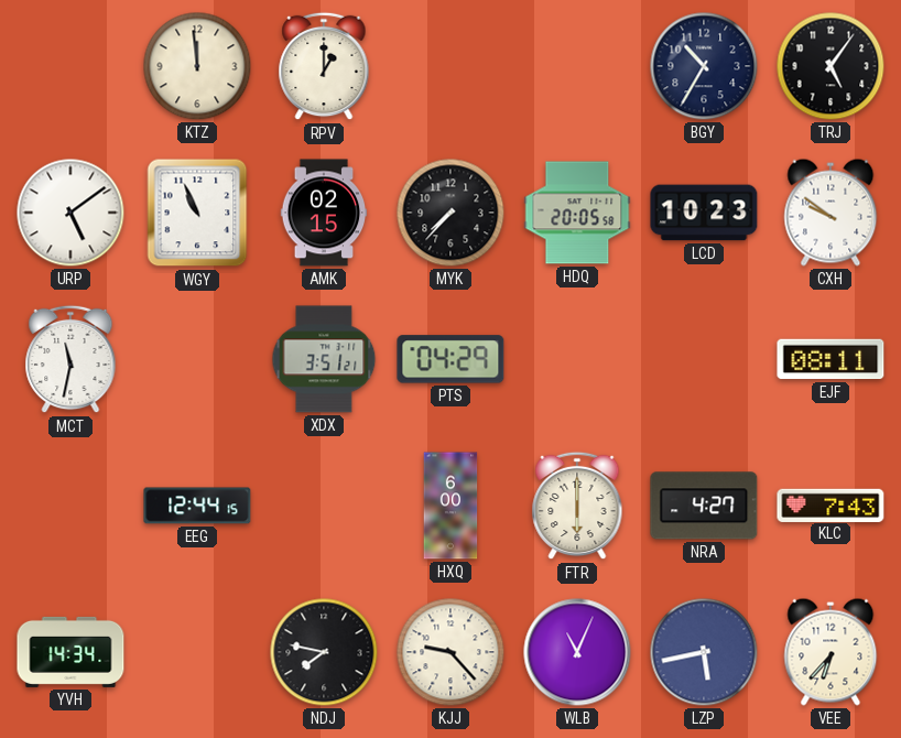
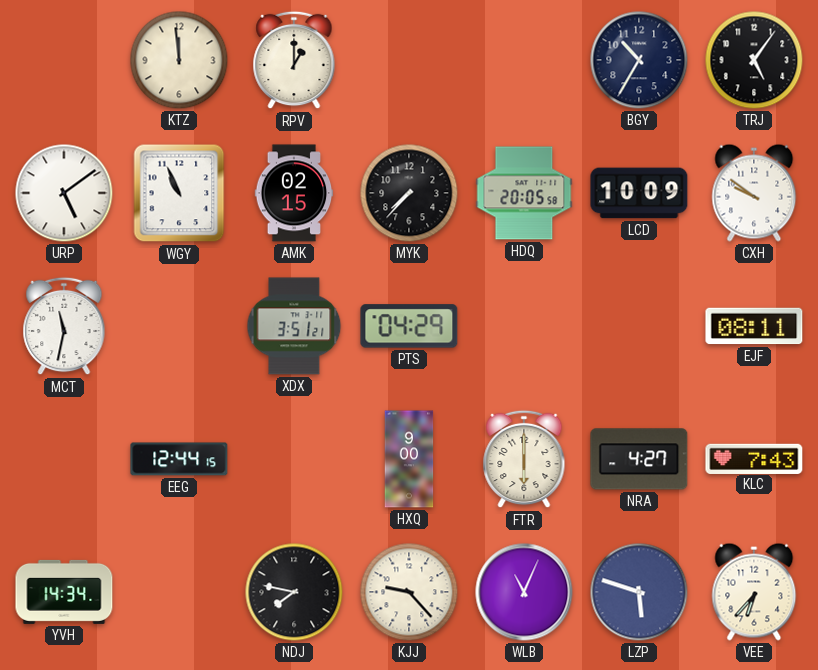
LCD: 10:23 -> 10:09 (639, 193)
HXQ: 6:00 -> 9:00 (409, 459)
LZP: 5:43 -> 5:48 (639, 592)
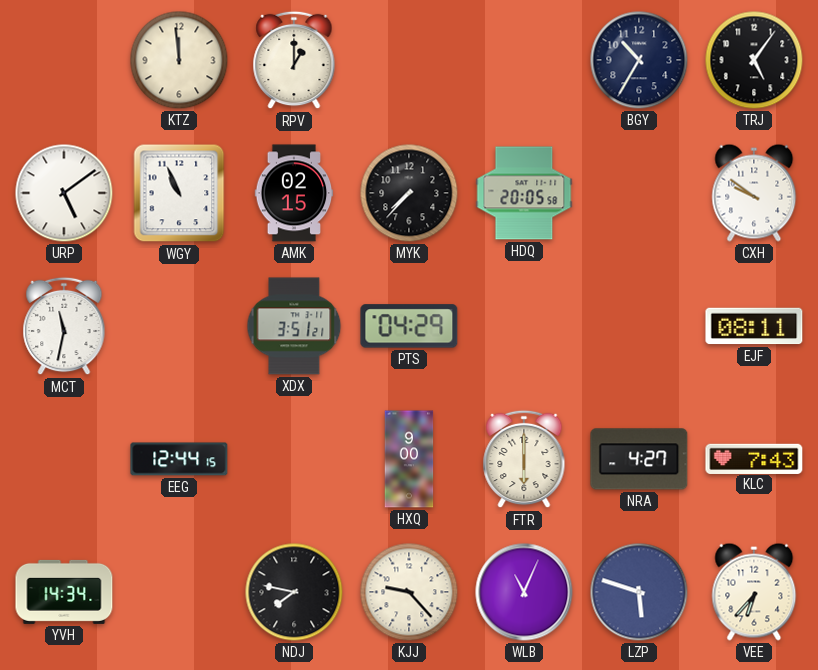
LCD: 10:09 -> none (639, 193)
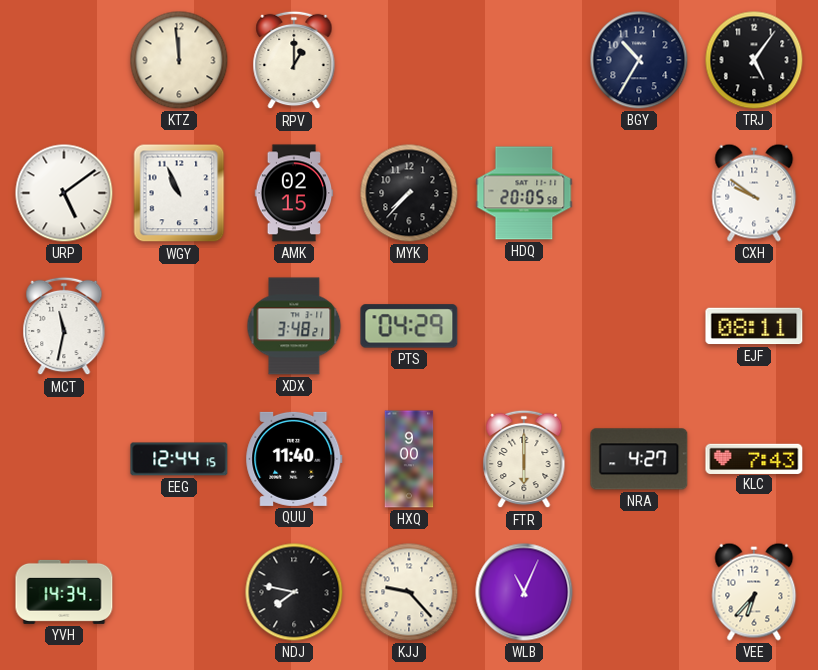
XDX: 3:51 -> 3:48 (294, 326)
QUU: none -> 11:40 (294, 459)
LZP: 5:48 -> none (639, 592)
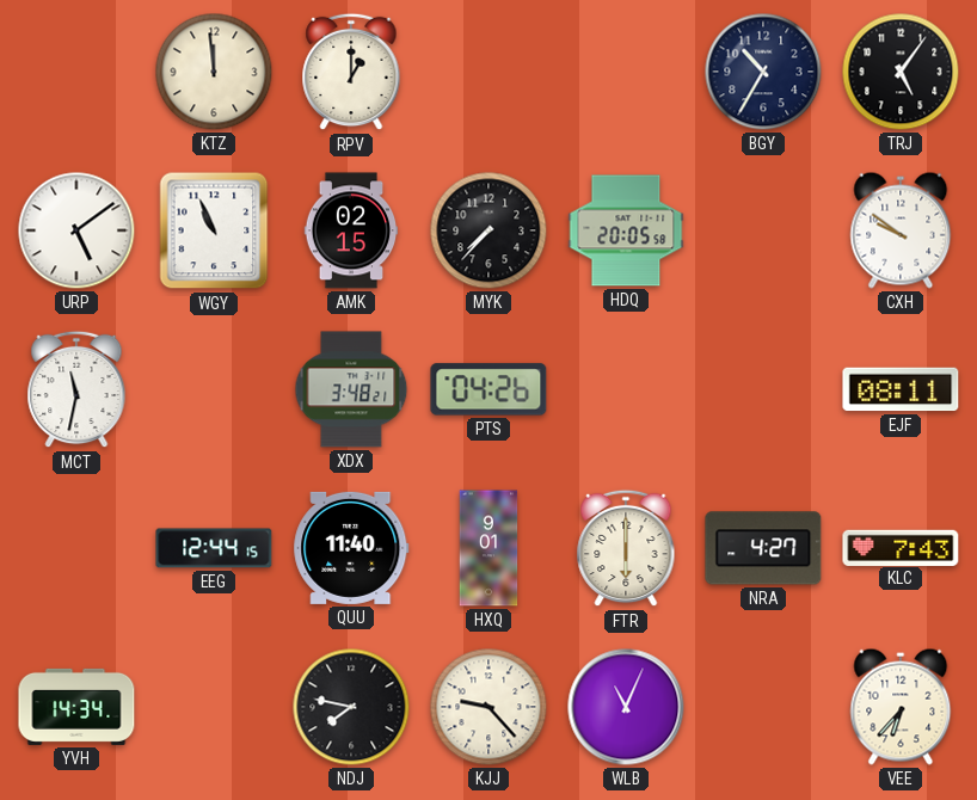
PTS: 04:29 -> 04:26 (489, 389)
HXQ: 9:00 -> 9:01 (489, 548)
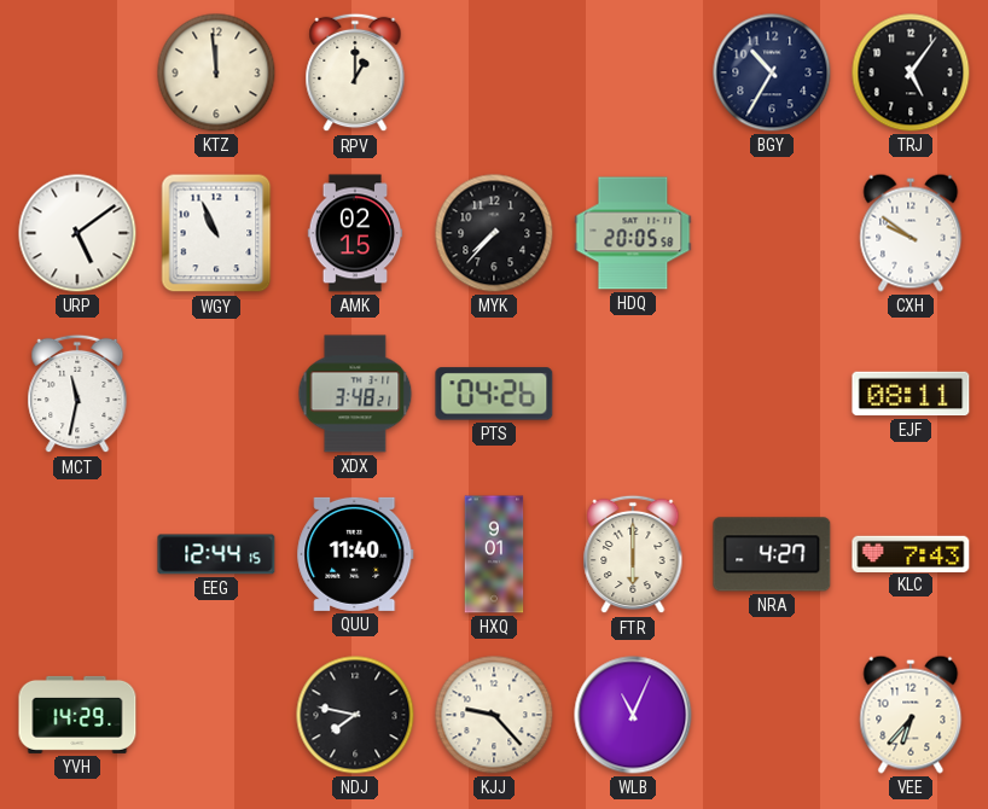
YVH: 14:34 -> 14:29 (77, 715)
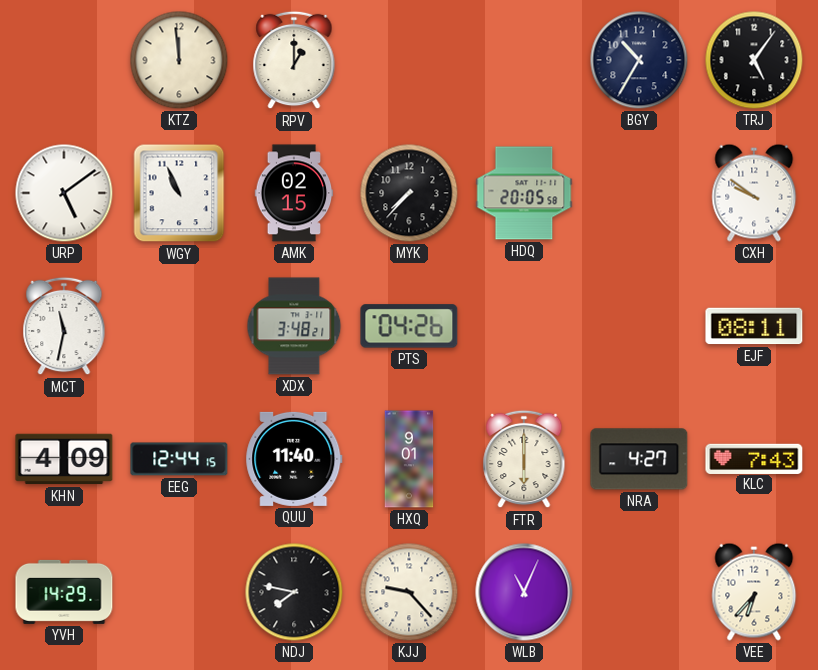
KHN: none -> 4:09 (64, 459)
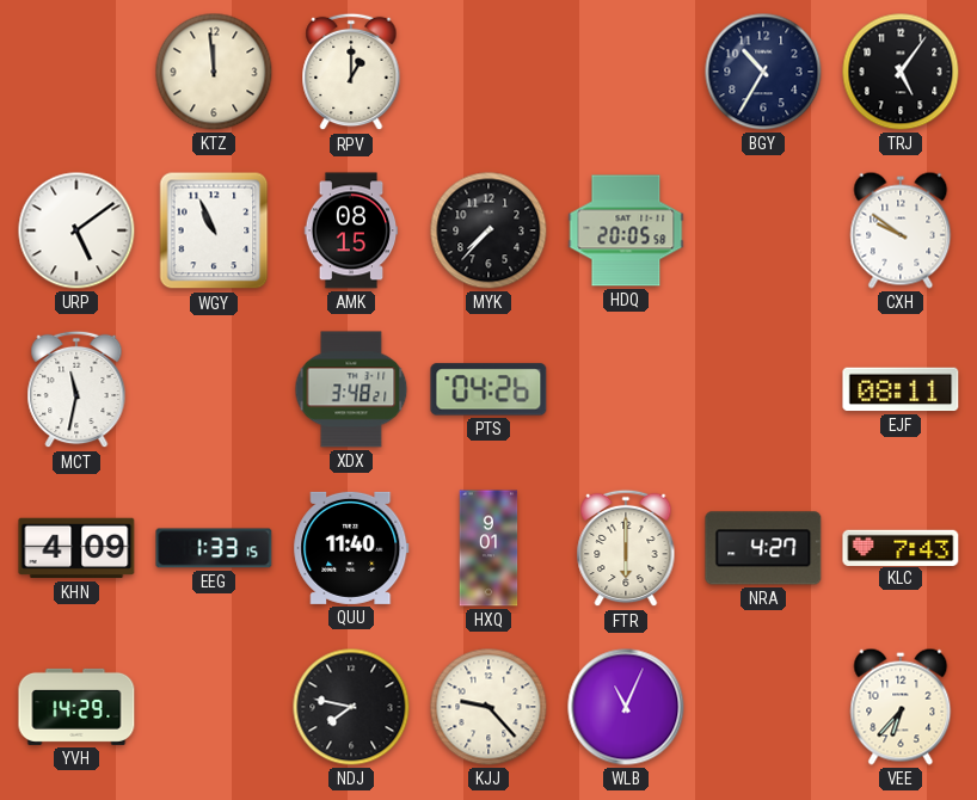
AMK: 02:15 -> 08:15 (351, 230)
EEG: 12:44 -> 1:33 (214, 548)
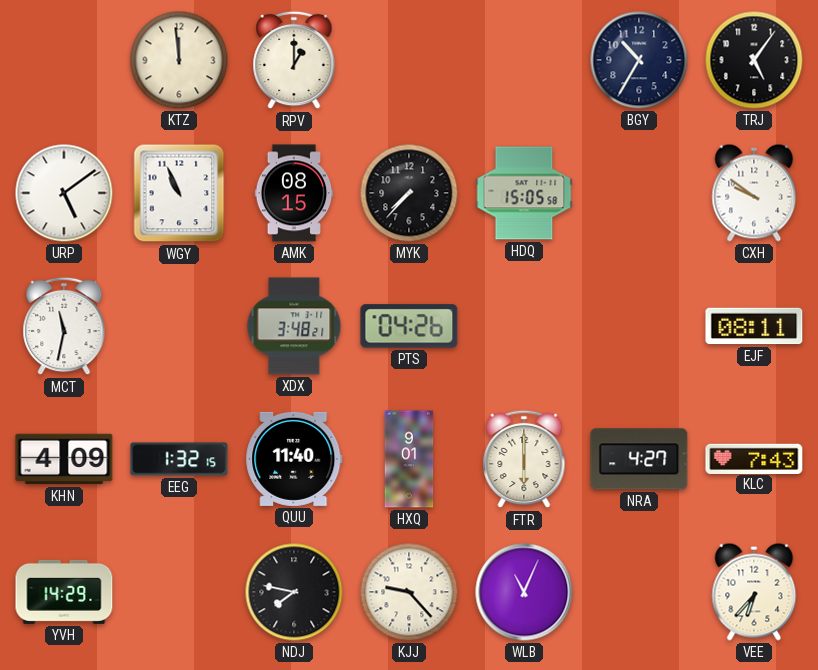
HDQ: 20:05 -> 15:05 (524, 193)
EEG: 1:33 -> 1:32 (179, 459)
